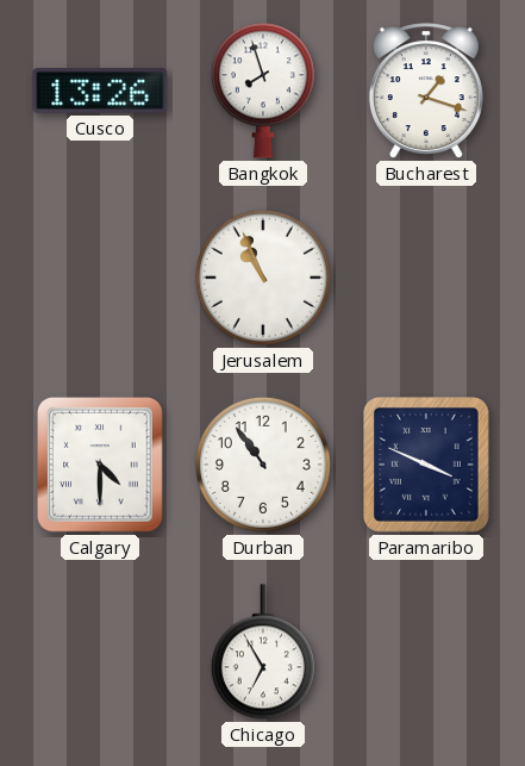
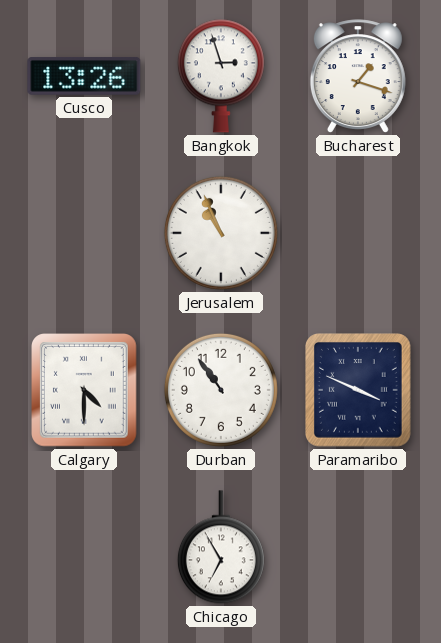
Bangkok: 7:57 -> 2:57 (221, 76)
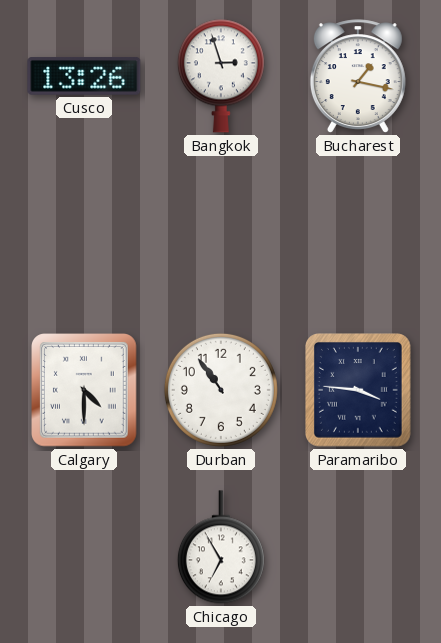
Bucharest: 1:18 -> 1:17 (358, 76)
Jerusalem: 10:56 -> none (221, 233)
Paramaribo: 3:49 -> 3:46 (359, 391)
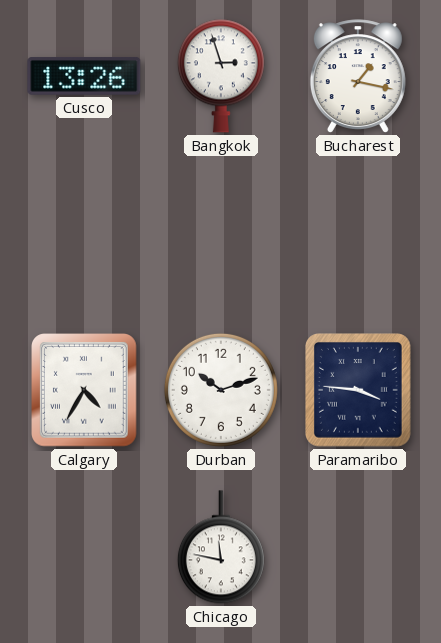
Calgary: 4:30 -> 4:35 (85, 391)
Durban: 10:54 -> 10:12 (221, 390)
Chicago: 6:55 -> 11:47 (221, 547)
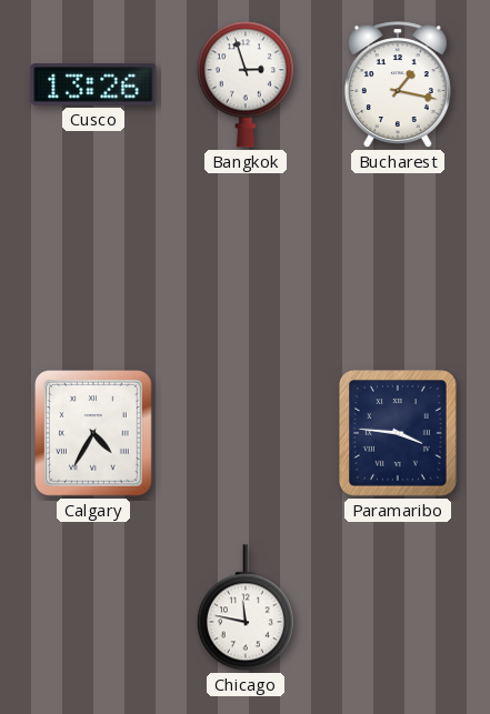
Durban: 10:12 -> none (221, 390)
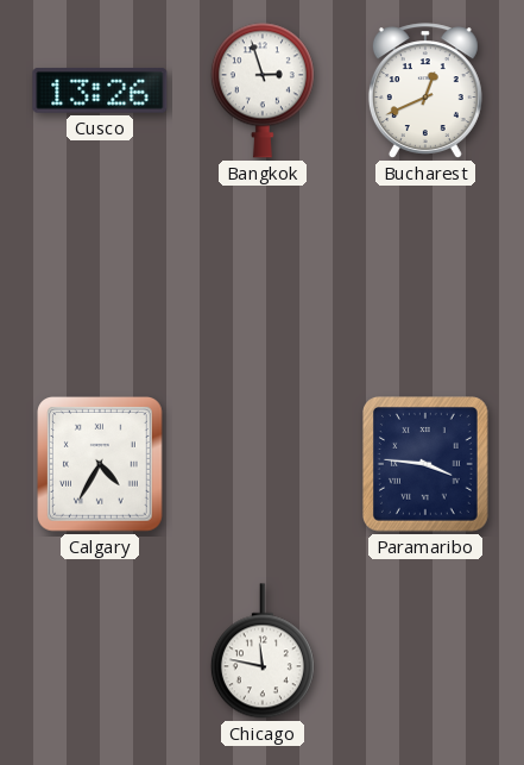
Bucharest: 1:17 -> 12:41 (425, 90)
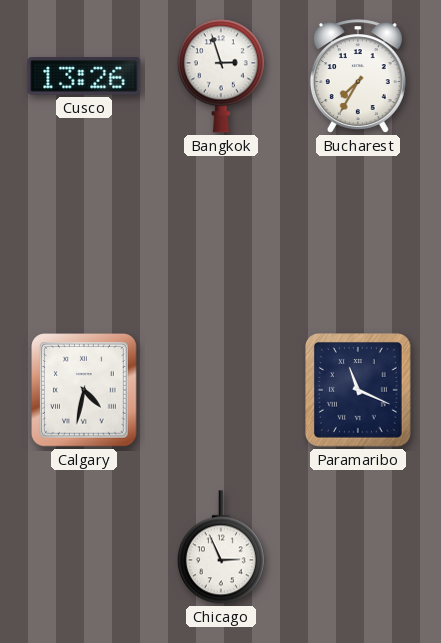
Bucharest: 12:41 -> 7:35 (358, 76)
Calgary: 4:35 -> 4:32 (85, 391)
Paramaribo: 3:46 -> 11:19 (359, 391)
Chicago: 11:47 -> 2:56 (221, 547)
